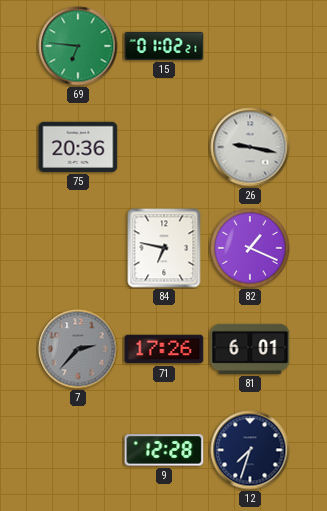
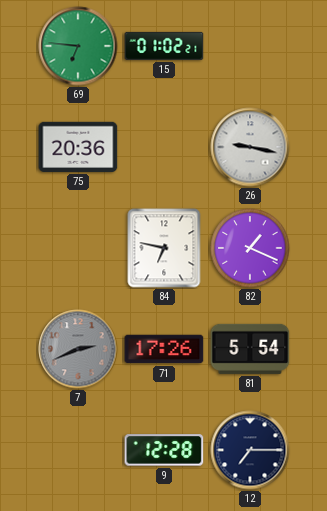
7: 2:37 -> 2:41 (78, 349)
81: 6:01 -> 5:54 (250, 349)
12: 7:33 -> 7:15 (250, 450)
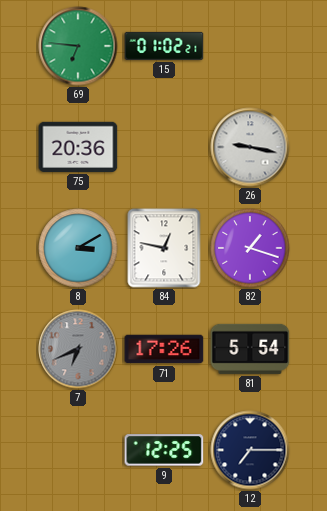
8: none -> 3:10 (78, 248)
84: 6:47 -> 12:47 (164, 248)
82: 1:19 -> 1:18 (250, 248)
7: 2:41 -> 6:41 (78, 349)
9: 12:28 -> 12:25 (164, 450)
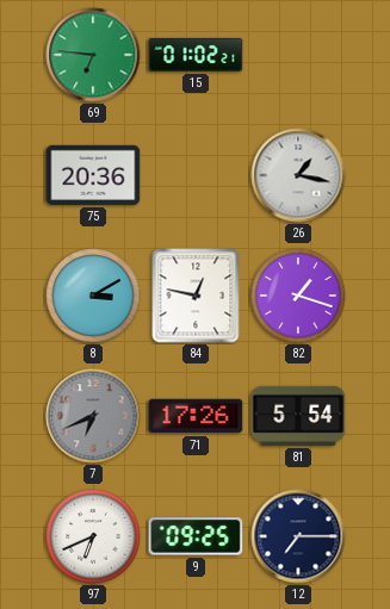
26: 9:17 -> 1:17 (298, 175)
97: none -> 6:41 (93, 536)
9: 12:25 -> 09:25 (196, 536)
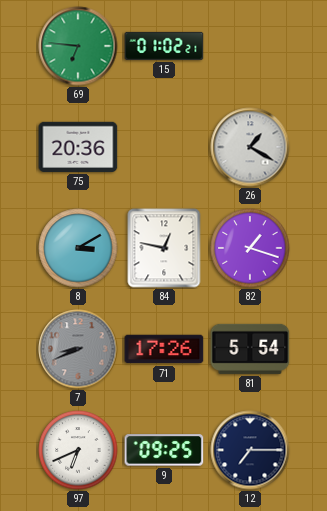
26: 1:17 -> 1:20 (250, 147)
7: 6:41 -> 8:41 (78, 349)
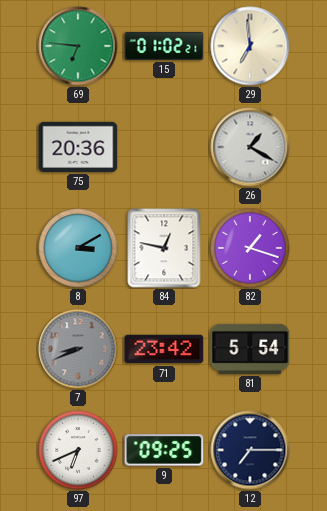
29: none -> 6:59 (250, 46)
71: 17:26 -> 23:42 (164, 349)
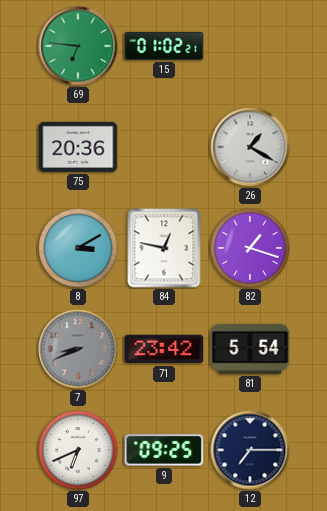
29: 6:59 -> none (250, 46)
